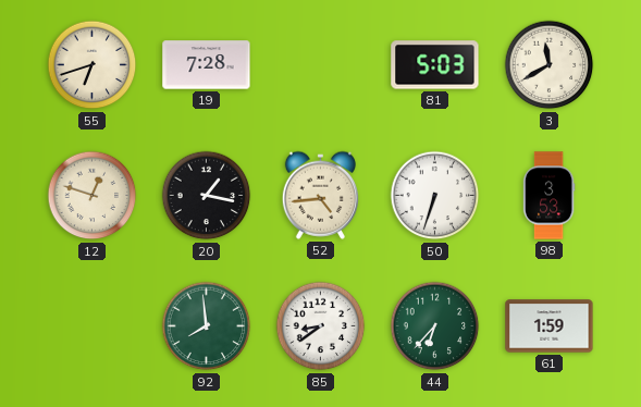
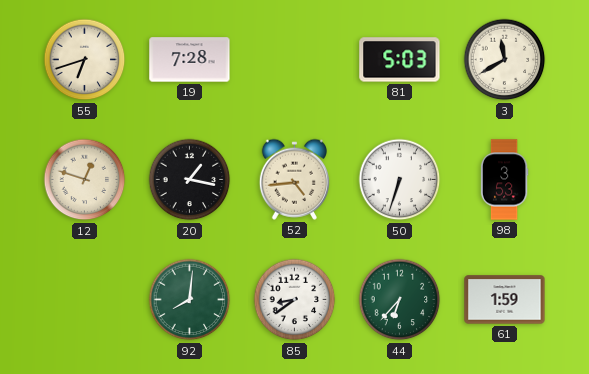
92: 7:59 -> 8:01 (190, 300)
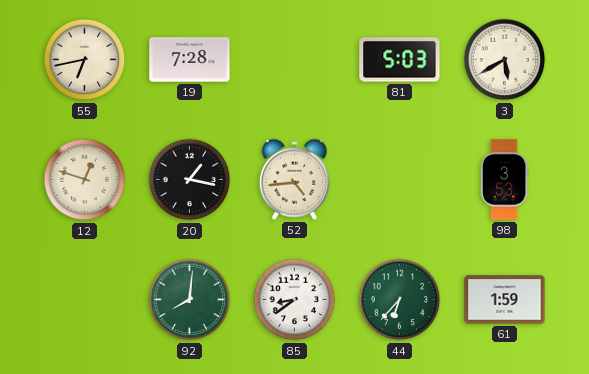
55: 6:42 -> 6:43 (85, 60)
3: 11:40 -> 5:40 (505, 60)
50: 6:33 -> none (400, 180)
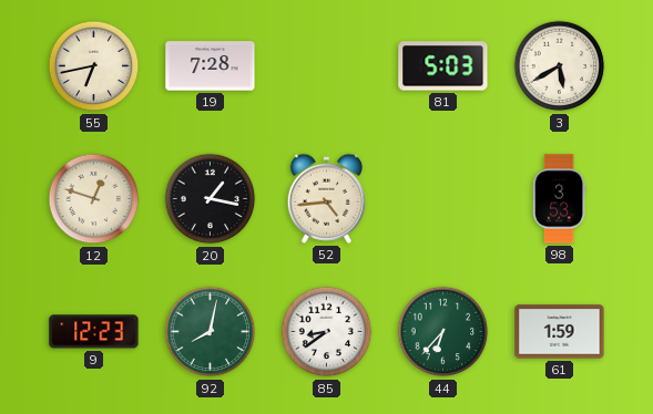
9: none -> 12:23 (94, 332)
92: 8:01 -> 8:02 (211, 332)
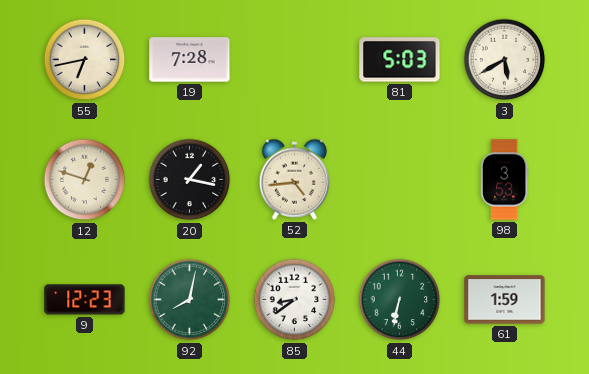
44: 6:37 -> 6:32 (400, 300)
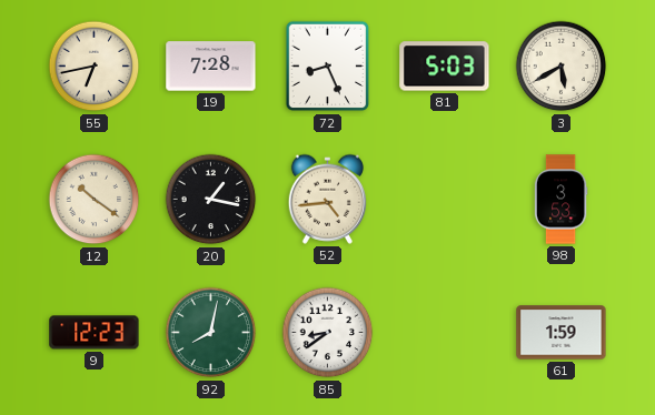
72: none -> 8:26 (328, 67)
12: 12:48 -> 10:21 (95, 200)
44: 6:32 -> none (400, 300)
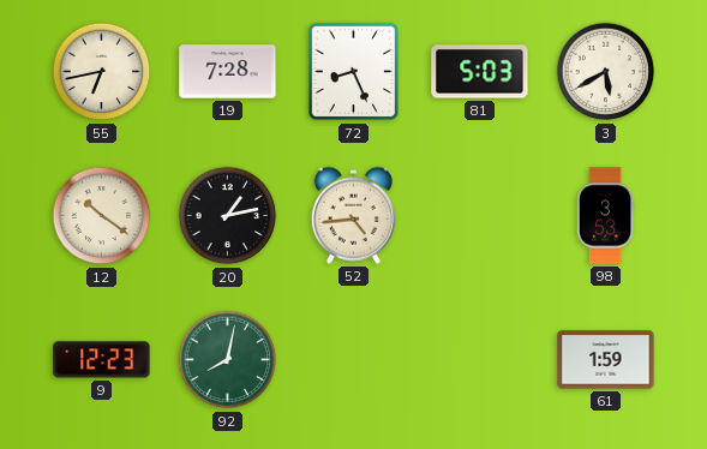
20: 1:17 -> 1:13 (228, 216)
85: 8:39 -> none (328, 333)
